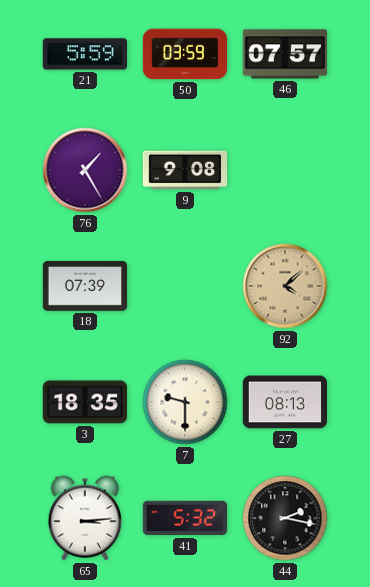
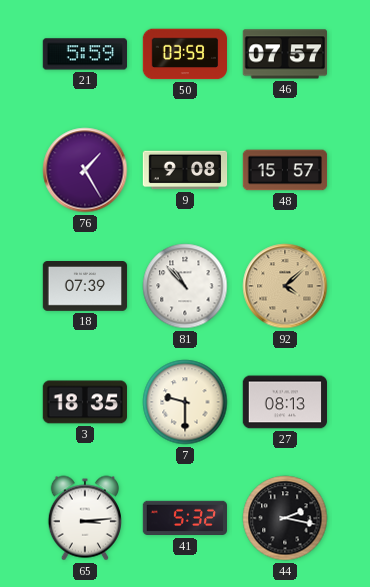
48: none -> 15:57 (285, 170)
81: none -> 10:53 (185, 286)
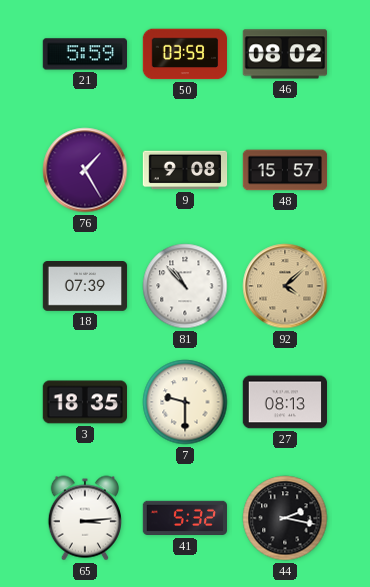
46: 07:57 -> 08:02 (284, 54)
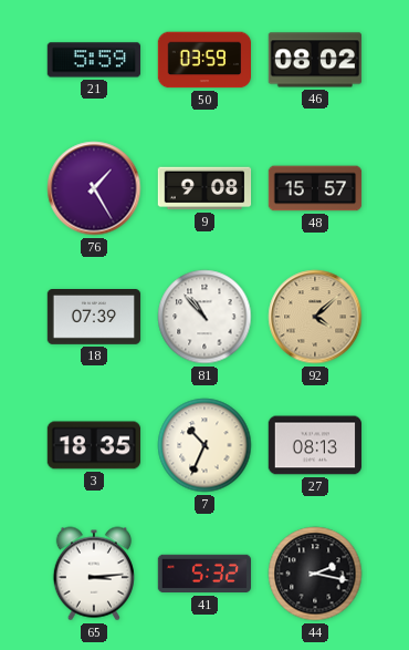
7: 9:30 -> 10:34 (204, 445)
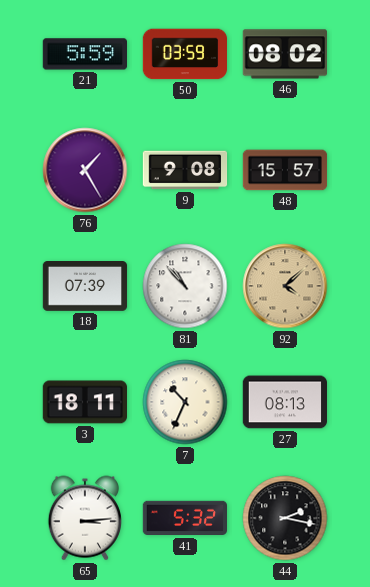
3: 18:35 -> 18:11 (84, 402)
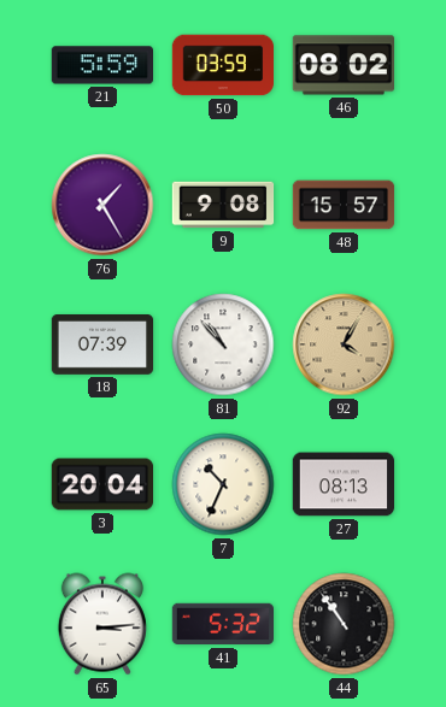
92: 4:08 -> 4:05 (344, 344)
3: 18:11 -> 20:04 (101, 484)
44: 2:17 -> 10:54 (344, 624)
